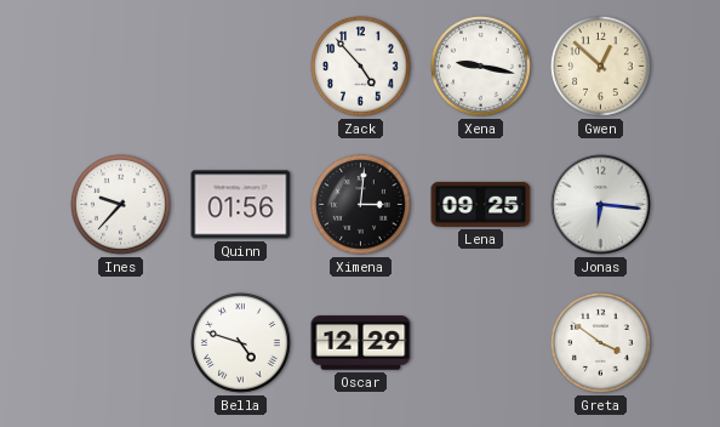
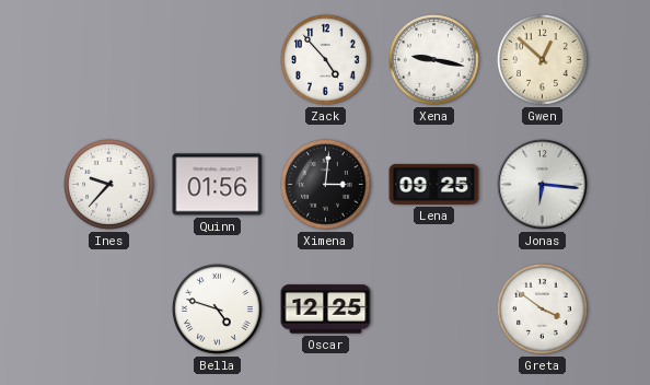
Oscar: 12:29 -> 12:25 (326, 310)
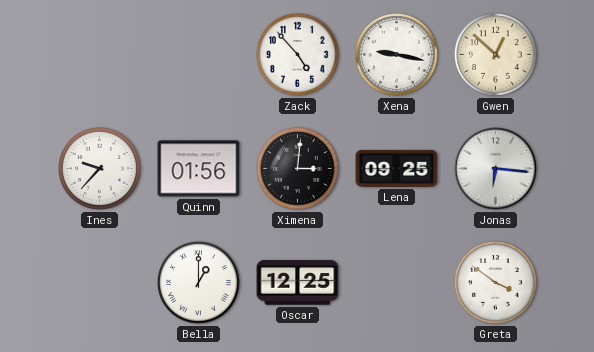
Bella: 4:48 -> 1:00 (199, 283)
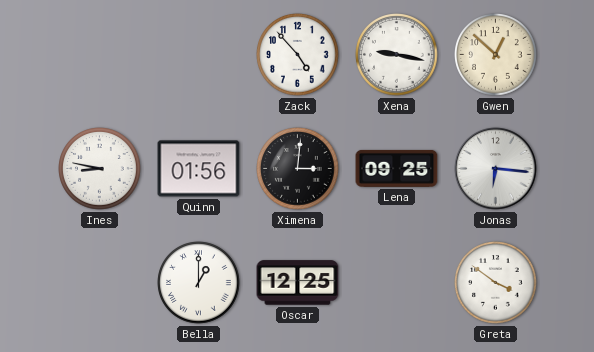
Ines: 9:37 -> 8:47 (100, 169)
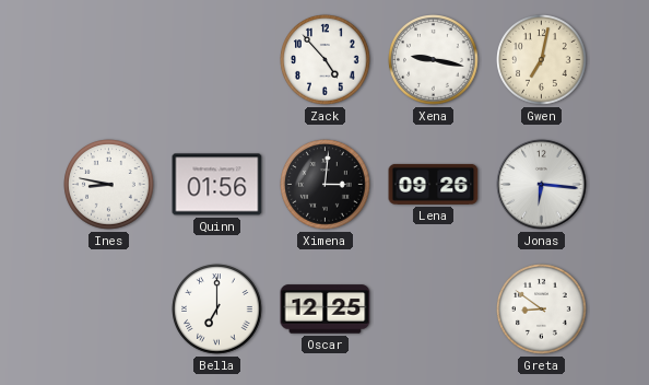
Gwen: 12:52 -> 7:02 (542, 60)
Lena: 09:25 -> 09:26 (434, 184)
Bella: 1:00 -> 7:00 (217, 310)
Greta: 3:51 -> 8:51 (542, 310)
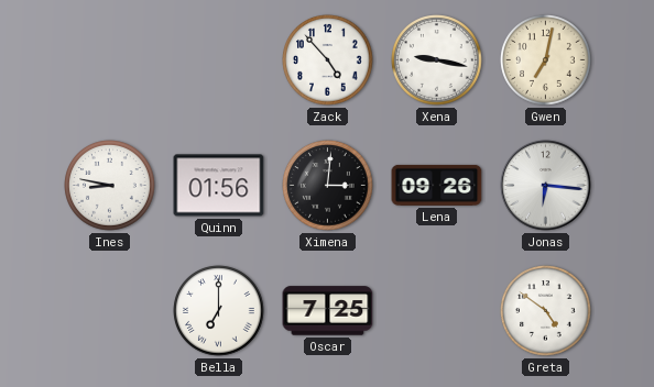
Oscar: 12:25 -> 7:25 (328, 311)
Greta: 8:51 -> 4:51 (546, 311)
